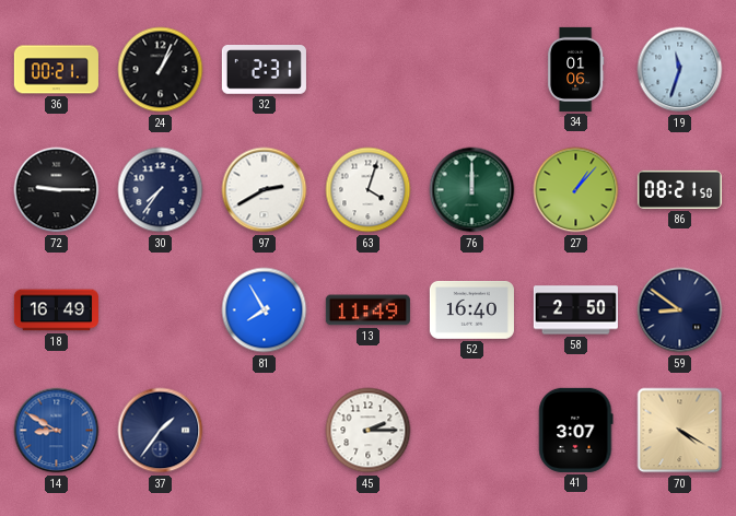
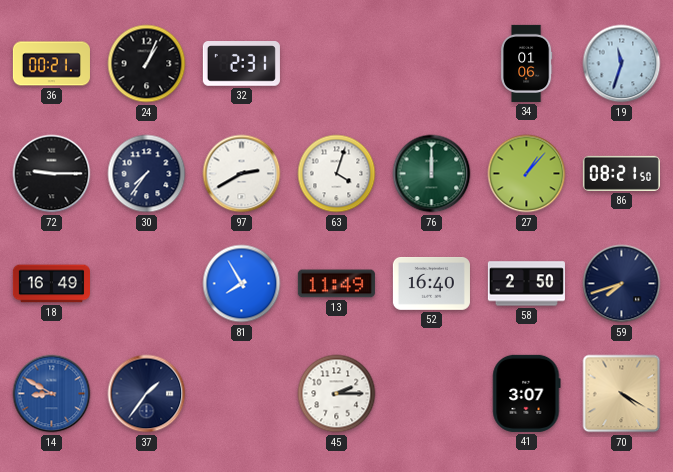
59: 8:51 -> 7:42 (622, 284)
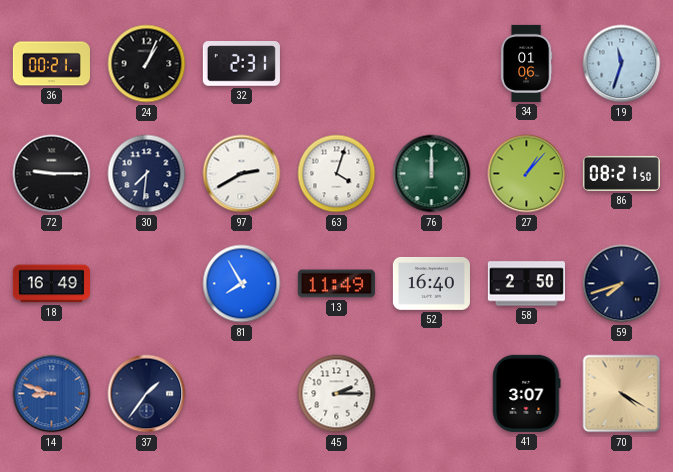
30: 7:36 -> 7:31 (147, 174)
14: 8:50 -> 8:48 (52, 394)
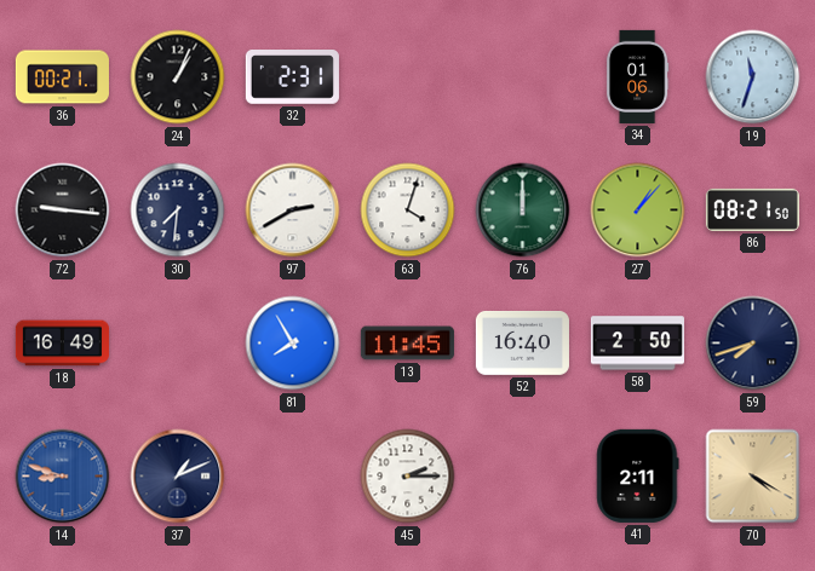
72: 9:15 -> 9:16 (63, 210)
13: 11:49 -> 11:45 (407, 344)
37: 1:36 -> 1:11 (178, 477)
41: 3:07 -> 2:11 (638, 475)
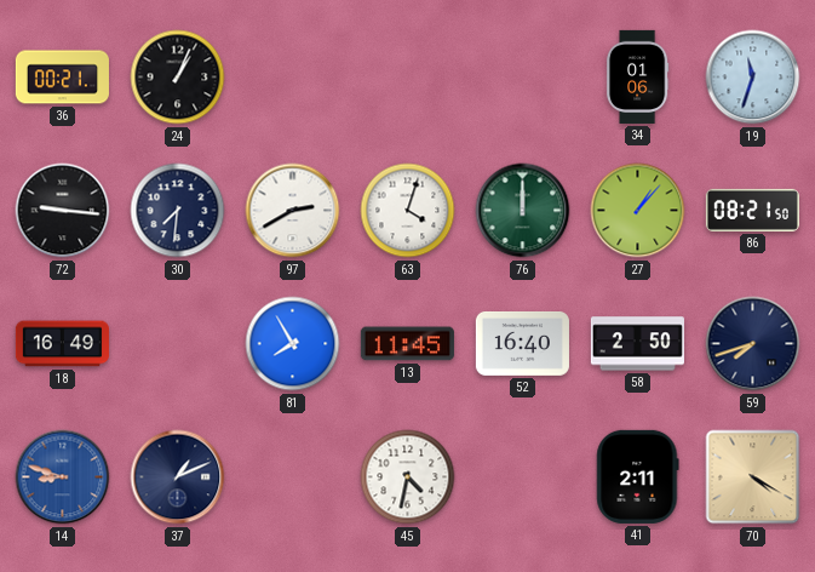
32: 2:31 -> none (292, 77)
45: 2:15 -> 4:32 (408, 477)
